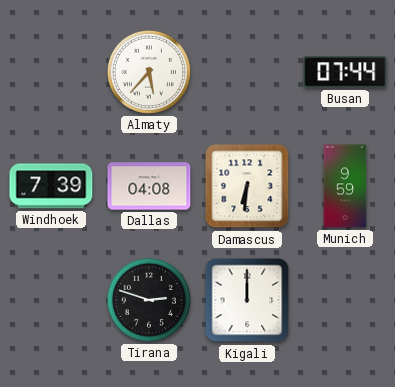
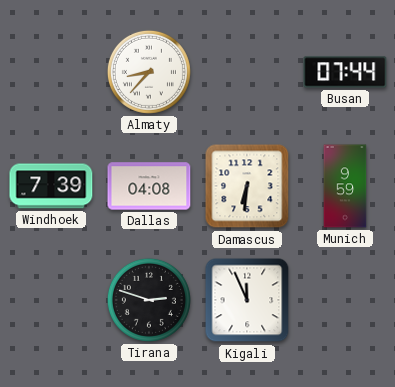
Almaty: 5:37 -> 8:37 (149, 72)
Kigali: 12:00 -> 11:56 (247, 300)
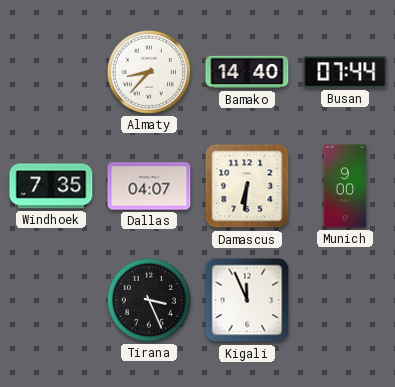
Bamako: none -> 14:40 (247, 72)
Windhoek: 7:39 -> 7:35 (51, 186)
Dallas: 04:08 -> 04:07 (149, 186)
Munich: 9:59 -> 9:00 (345, 186)
Tirana: 2:48 -> 3:26 (149, 300)
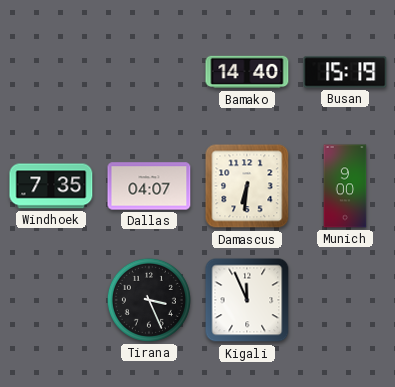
Almaty: 8:37 -> none (149, 72)
Busan: 07:44 -> 15:19 (345, 72)
